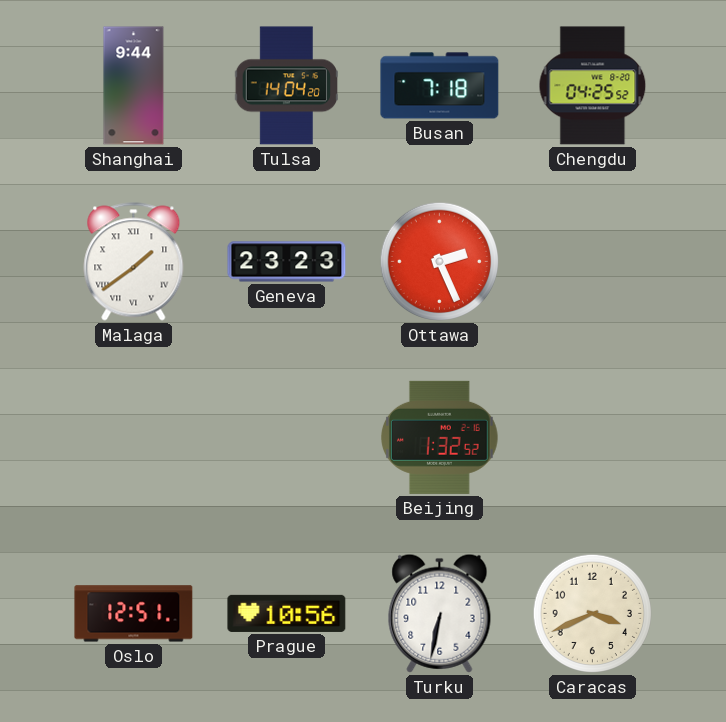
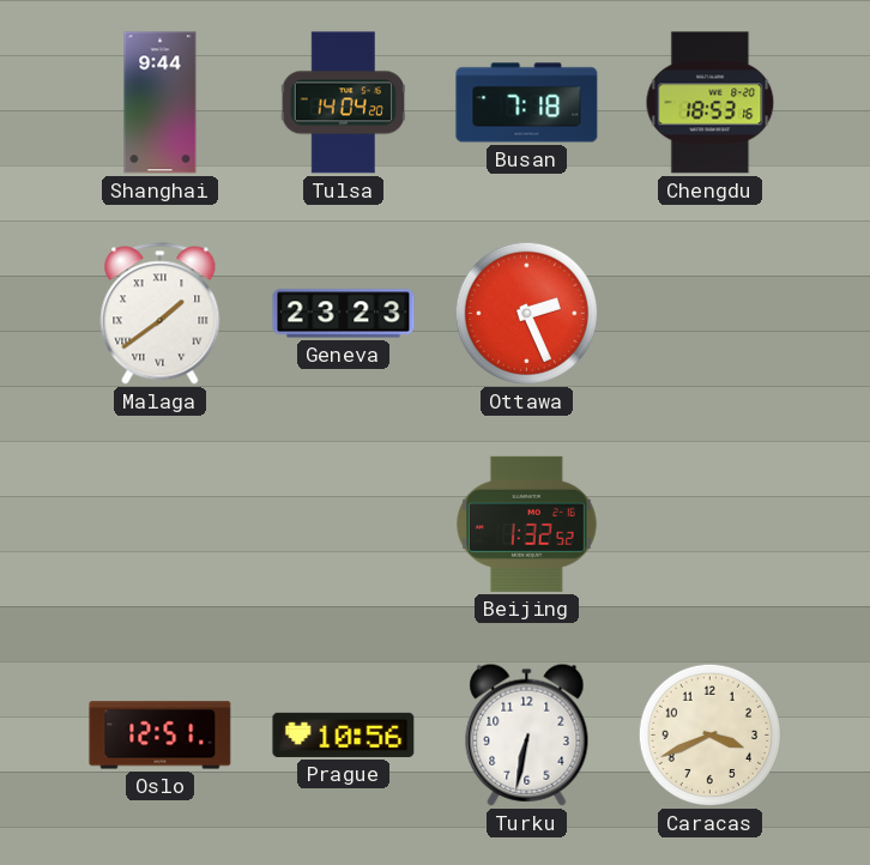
Chengdu: 04:25 -> 18:53 (711, 103)
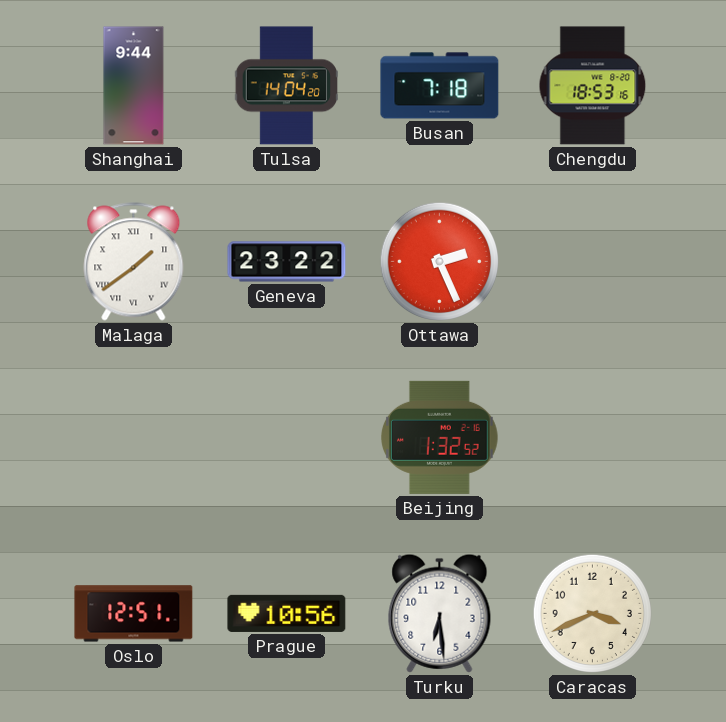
Geneva: 23:23 -> 23:22 (287, 262)
Turku: 6:32 -> 6:29 (440, 613)
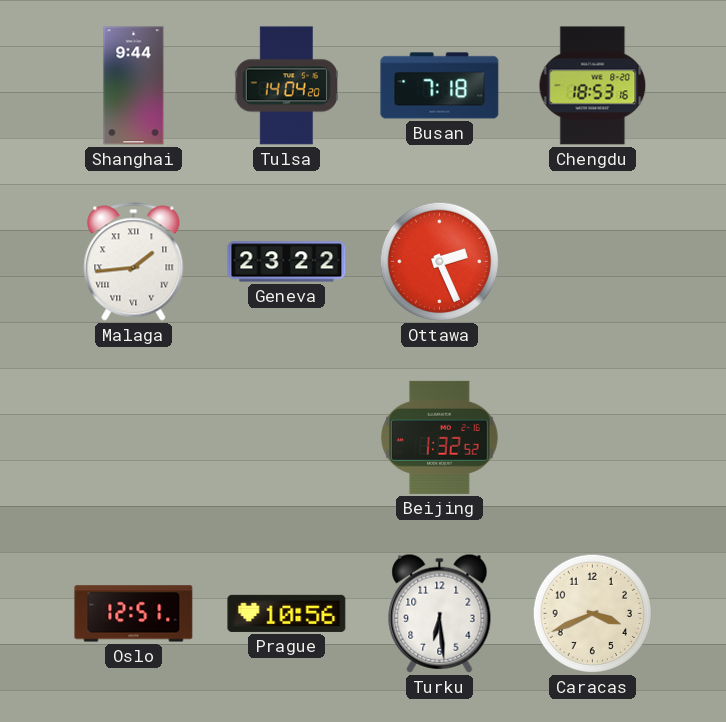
Malaga: 1:39 -> 1:44 (134, 262)
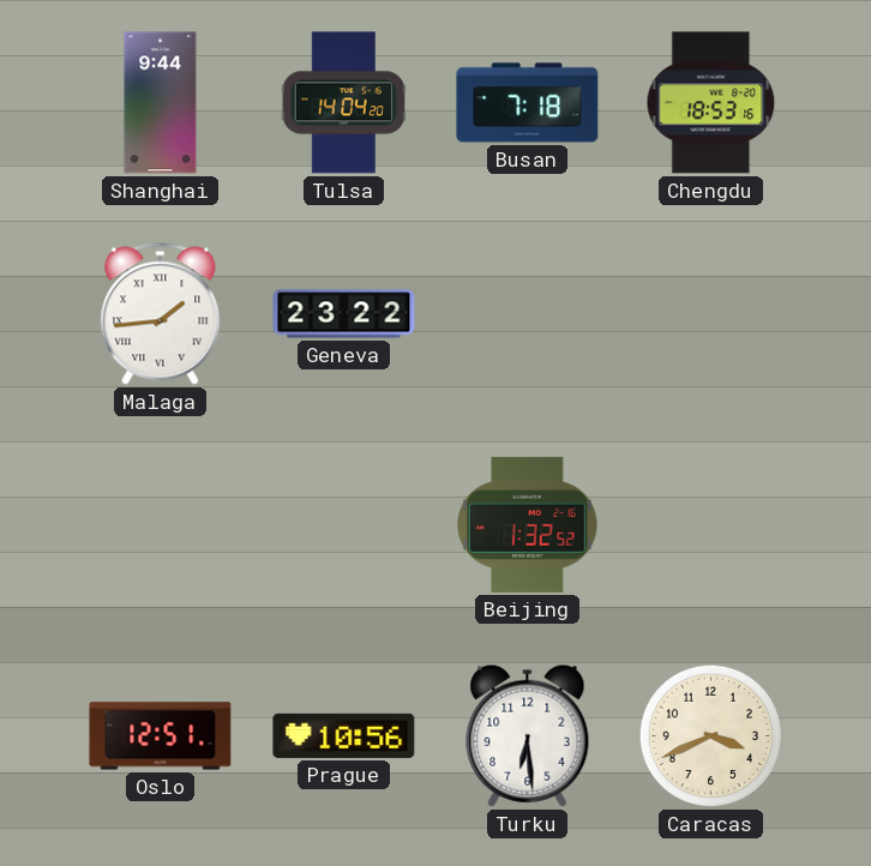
Ottawa: 2:26 -> none (439, 261)
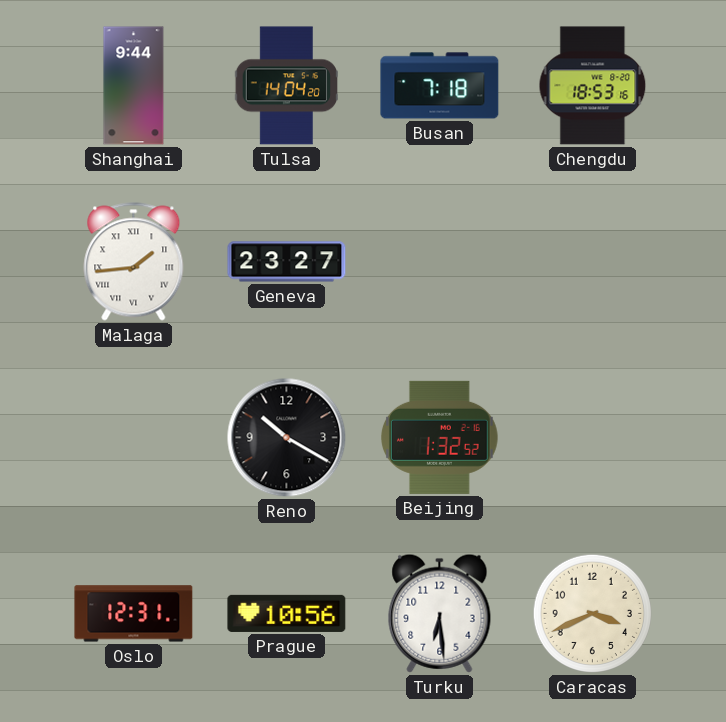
Geneva: 23:22 -> 23:27 (287, 262)
Reno: none -> 10:20 (287, 438)
Oslo: 12:51 -> 12:31 (134, 614)
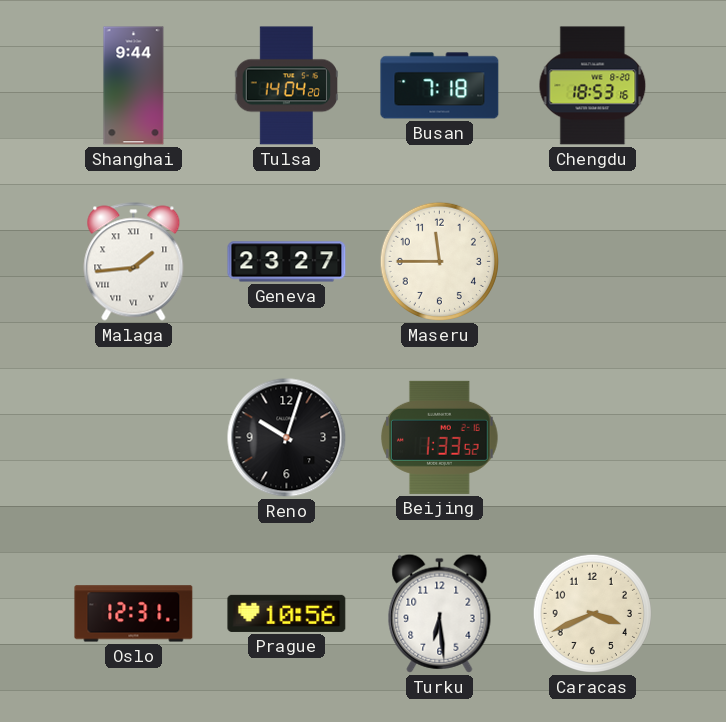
Maseru: none -> 11:45 (439, 261)
Reno: 10:20 -> 10:03 (287, 438)
Beijing: 1:32 -> 1:33 (440, 437)
